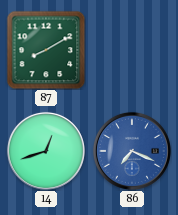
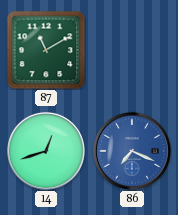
87: 8:10 -> 11:10 (46, 50)
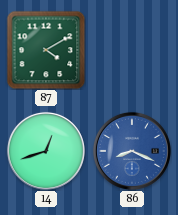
87: 11:10 -> 4:10 (46, 50)
86: 7:19 -> 8:19 (132, 151)
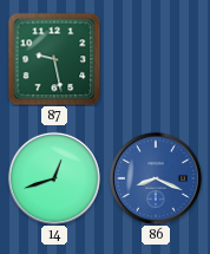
87: 4:10 -> 9:28 (54, 59)
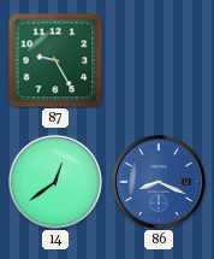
87: 9:28 -> 9:25 (55, 60)
14: 12:42 -> 12:39 (55, 182)
